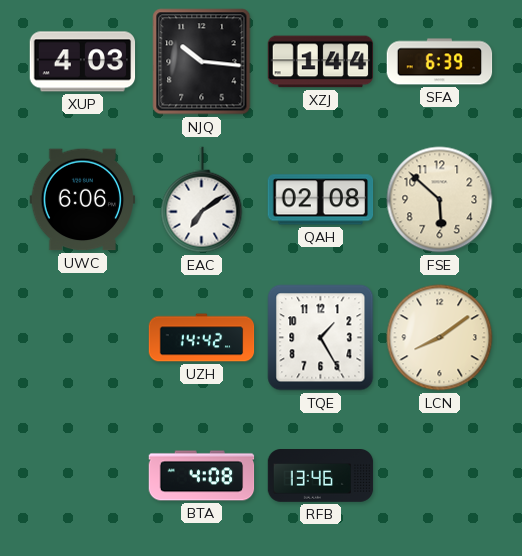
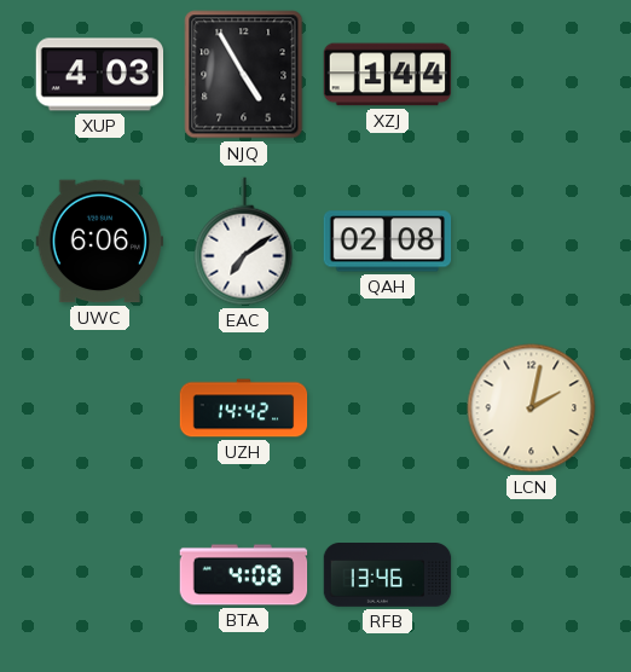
NJQ: 10:16 -> 4:55 (244, 75)
SFA: 6:39 -> none (440, 62)
FSE: 5:52 -> none (440, 200)
TQE: 1:25 -> none (321, 338)
LCN: 8:09 -> 2:02 (532, 409)
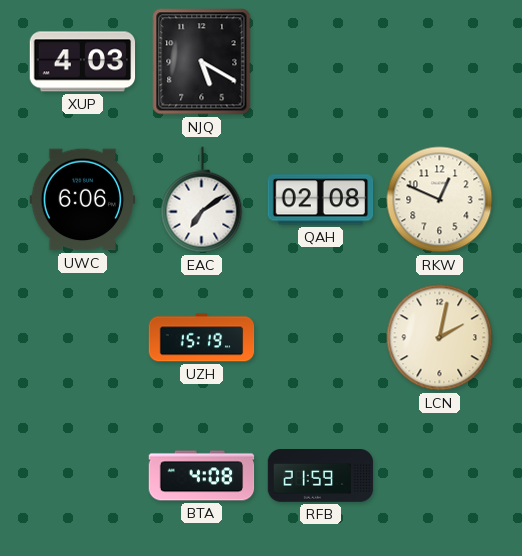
NJQ: 4:55 -> 5:20 (202, 62)
XZJ: 1:44 -> none (388, 75)
RKW: none -> 12:49 (440, 200)
UZH: 14:42 -> 15:19 (202, 338)
RFB: 13:46 -> 21:59 (321, 476)
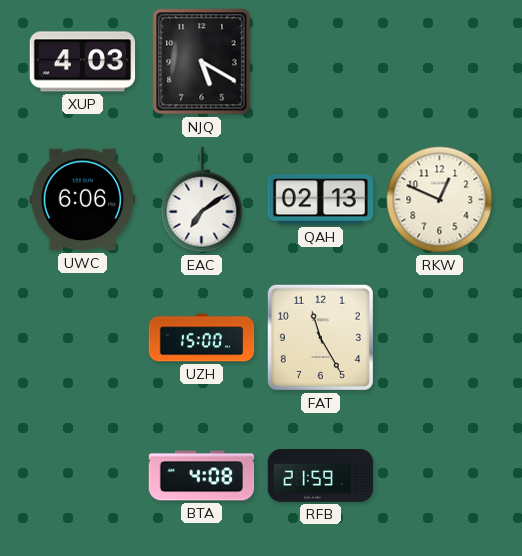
QAH: 02:08 -> 02:13 (321, 200)
UZH: 15:19 -> 15:00 (202, 338)
FAT: none -> 11:25 (320, 337)
LCN: 2:02 -> none (440, 338)
